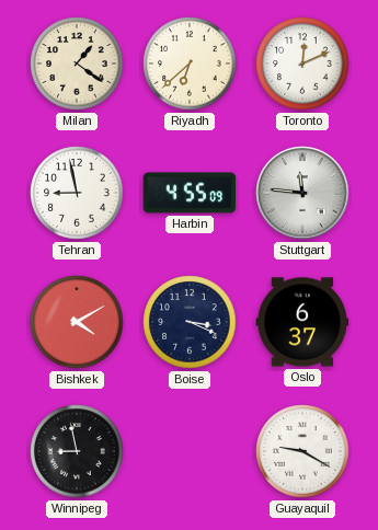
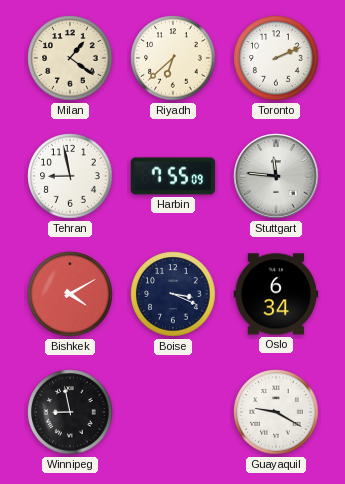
Toronto: 12:11 -> 2:11 (276, 58)
Harbin: 4:55 -> 7:55 (173, 176)
Oslo: 6:37 -> 6:34 (276, 294)
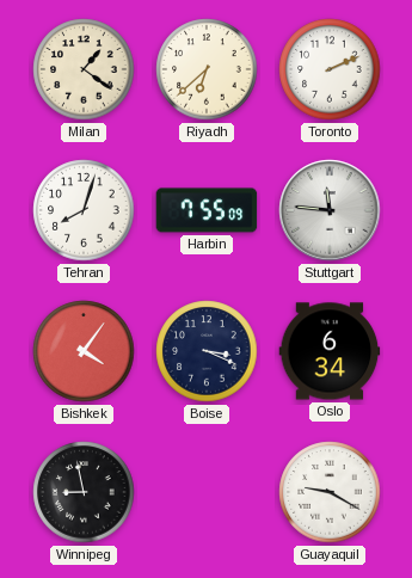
Tehran: 8:58 -> 8:03 (84, 210)
Bishkek: 4:10 -> 4:06 (84, 351)
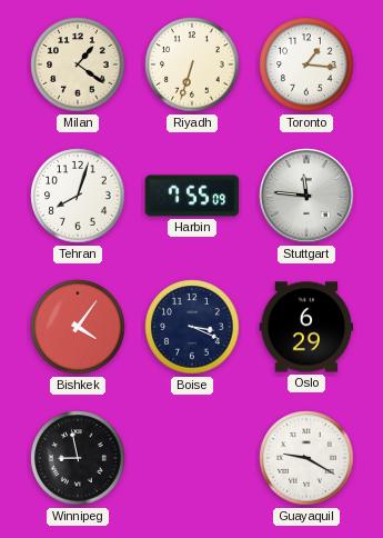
Riyadh: 6:38 -> 6:33 (192, 64)
Toronto: 2:11 -> 1:16 (306, 64)
Oslo: 6:34 -> 6:29 (306, 327)
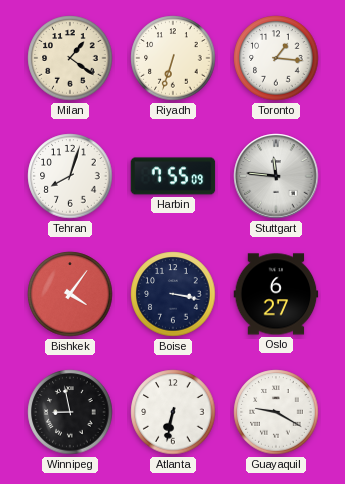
Boise: 3:19 -> 3:17 (173, 294)
Oslo: 6:29 -> 6:27 (276, 294)
Atlanta: none -> 6:32 (173, 412)
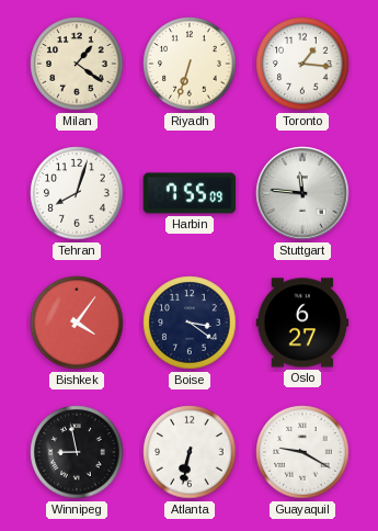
Boise: 3:17 -> 3:21 (190, 323)
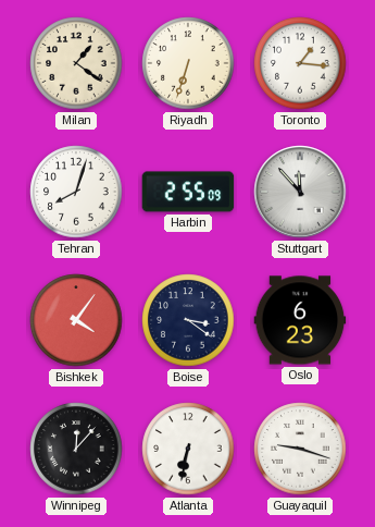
Harbin: 7:55 -> 2:55 (188, 192)
Stuttgart: 11:46 -> 11:53 (300, 192)
Oslo: 6:27 -> 6:23 (300, 320)
Winnipeg: 8:58 -> 12:07 (76, 449)
Guayaquil: 9:20 -> 9:18 (300, 449)
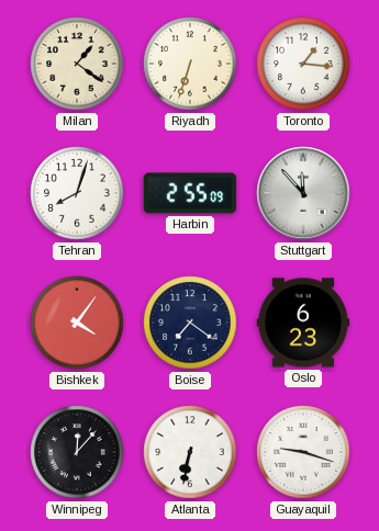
Boise: 3:21 -> 7:21 (190, 323)
